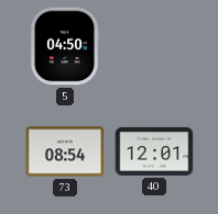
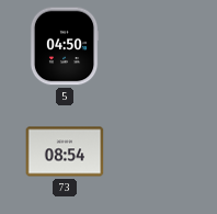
40: 12:01 -> none (154, 151)
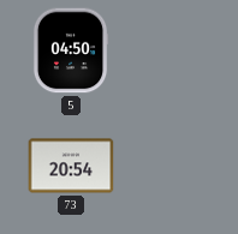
73: 08:54 -> 20:54 (71, 166)
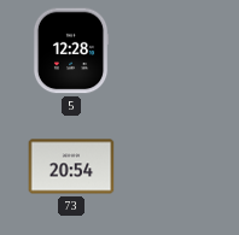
5: 04:50 -> 12:28 (71, 51)
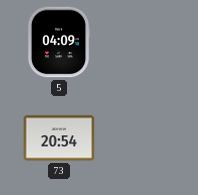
5: 12:28 -> 04:09 (59, 42)
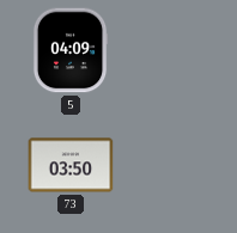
73: 20:54 -> 03:50 (71, 165)
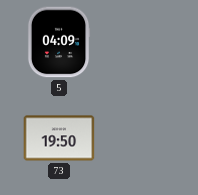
73: 03:50 -> 19:50 (59, 138)
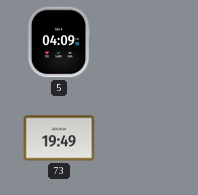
73: 19:50 -> 19:49 (59, 138)
